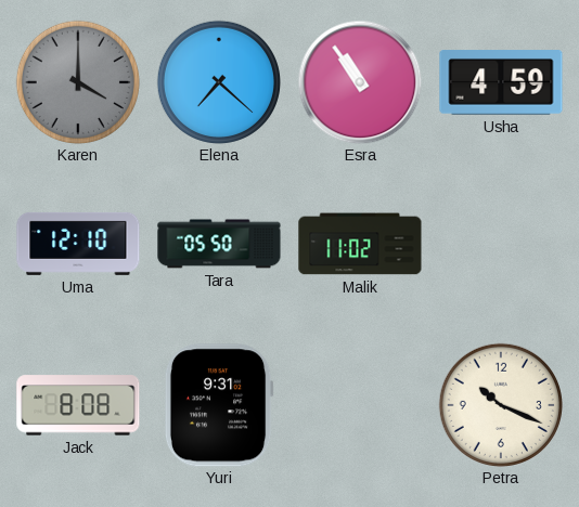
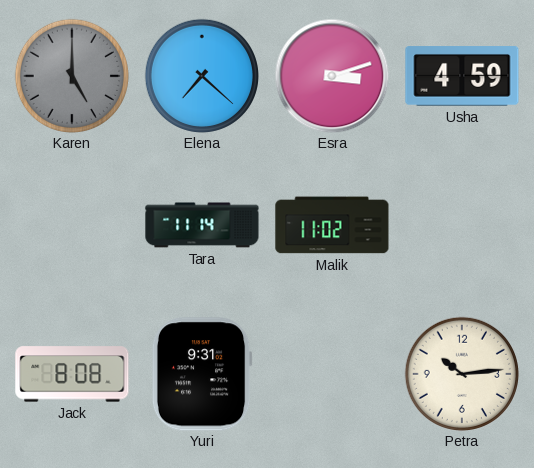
Karen: 4:00 -> 5:00 (72, 76)
Esra: 10:54 -> 3:12 (332, 76)
Uma: 12:10 -> none (78, 244)
Tara: 05:50 -> 11:14 (202, 225)
Petra: 10:19 -> 10:14 (462, 374)
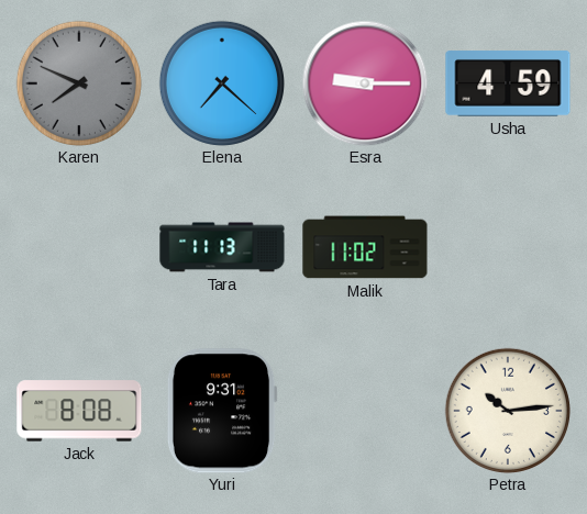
Karen: 5:00 -> 7:49 (79, 83)
Esra: 3:12 -> 9:15 (365, 83)
Tara: 11:14 -> 11:13 (222, 247)
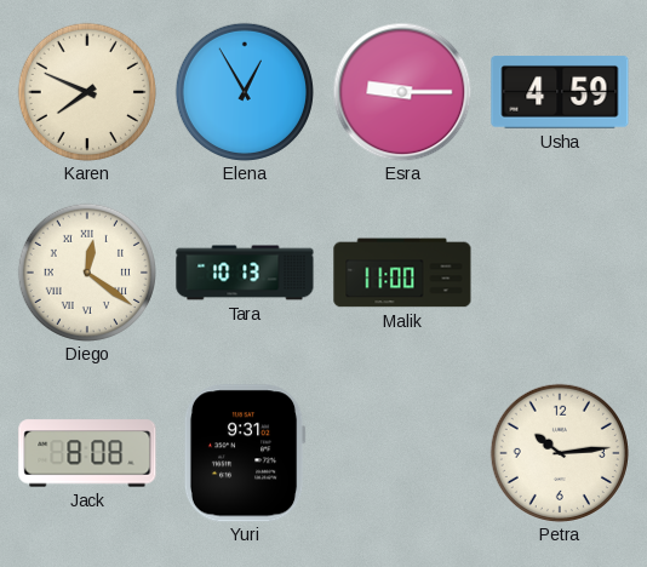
Karen dial: grey -> cream (87, 92)
Elena: 7:22 -> 12:55 (245, 92)
Diego: none -> 12:21 (87, 273)
Tara: 11:13 -> 10:13 (245, 273)
Malik: 11:02 -> 11:00 (402, 273)
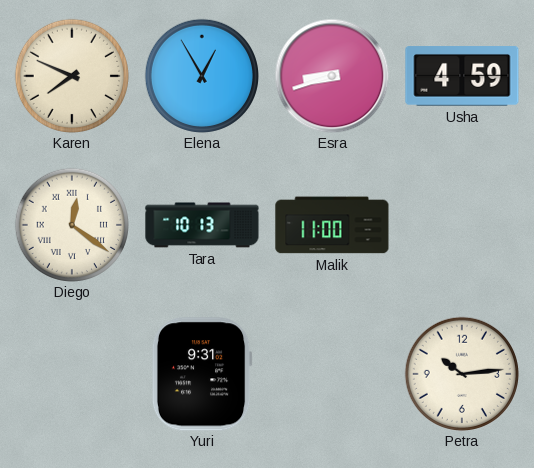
Esra: 9:15 -> 8:42 (332, 76)
Jack: 8:08 -> none (87, 453)
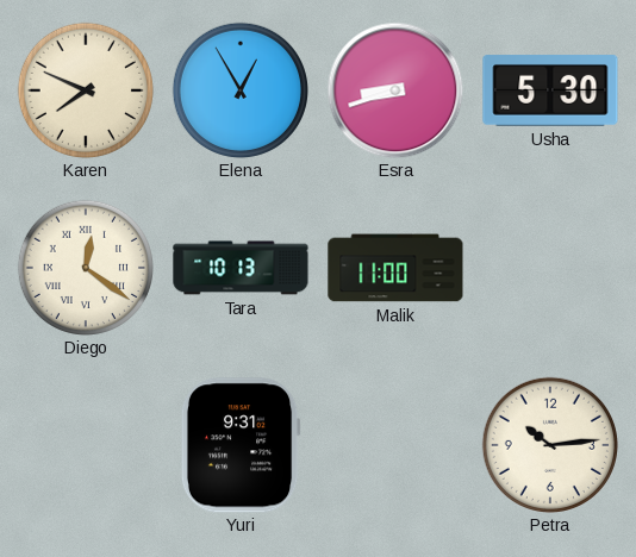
Usha: 4:59 -> 5:30 (550, 90)
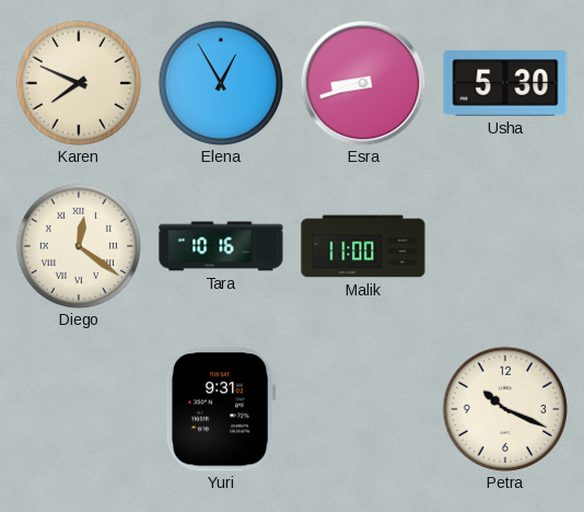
Tara: 10:13 -> 10:16 (221, 246)
Petra: 10:14 -> 10:19 (505, 409)
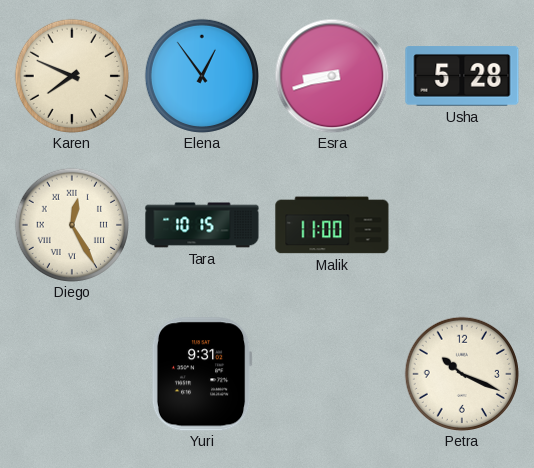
Elena: 12:55 -> 12:54 (202, 76)
Usha: 5:30 -> 5:28 (462, 76)
Diego: 12:21 -> 12:25 (72, 225)
Tara: 10:16 -> 10:15 (202, 225)
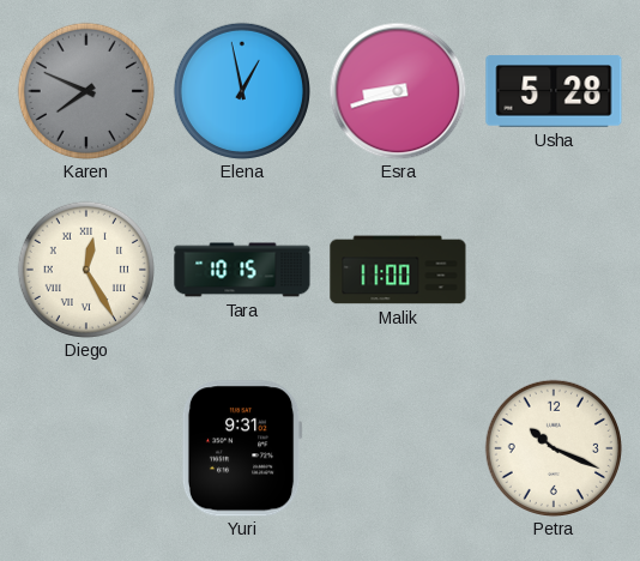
Karen dial: cream -> grey (86, 91)
Elena: 12:54 -> 12:58 (242, 91)
